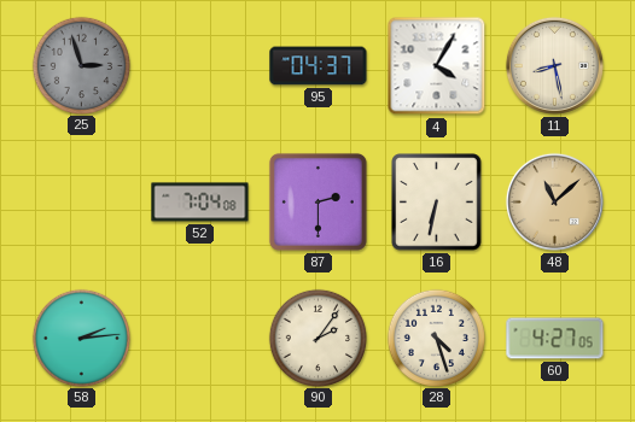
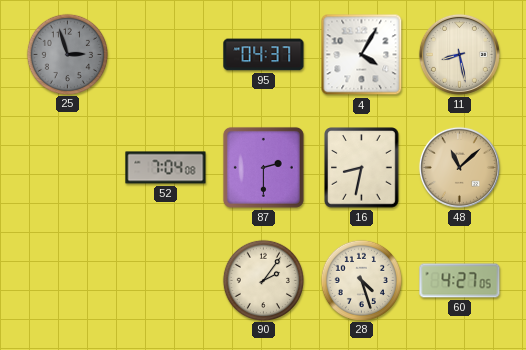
16: 6:32 -> 8:32 (362, 168)
58: 2:14 -> none (81, 338)
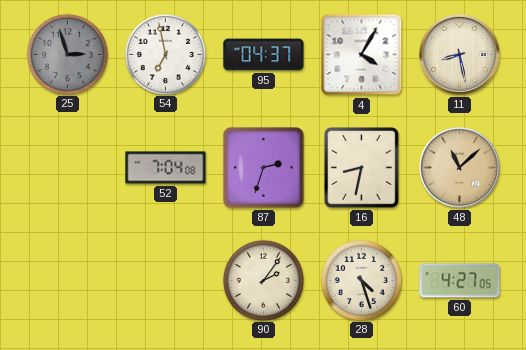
54: none -> 6:58 (165, 54)
87: 2:30 -> 2:33 (263, 167)
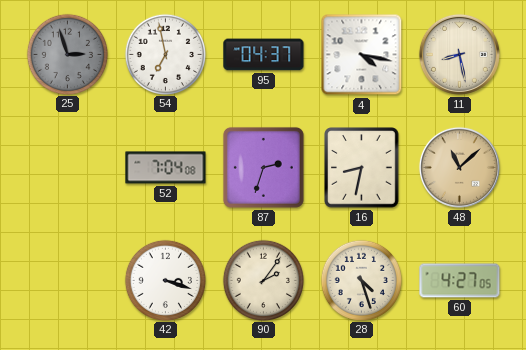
4: 4:05 -> 4:17 (362, 55)
42: none -> 3:18 (165, 280)
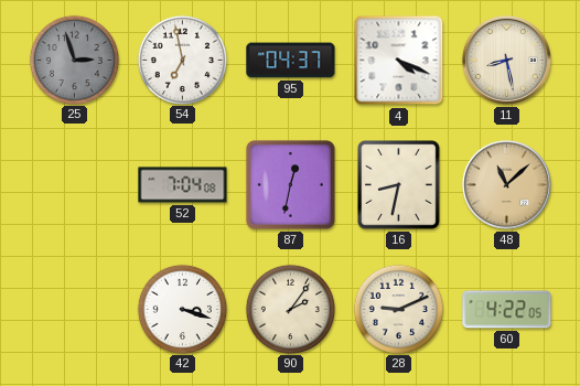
4: 4:17 -> 4:19 (399, 61)
87: 2:33 -> 12:32 (290, 184)
28: 4:27 -> 9:11 (398, 309)
60: 4:27 -> 4:22 (507, 310)
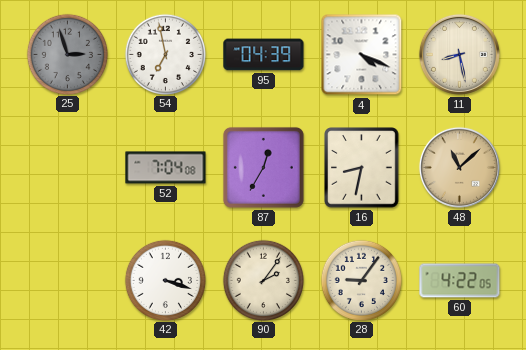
95: 04:37 -> 04:39 (264, 55)
87: 12:32 -> 12:35 (263, 167)
28: 9:11 -> 9:06 (361, 280)
